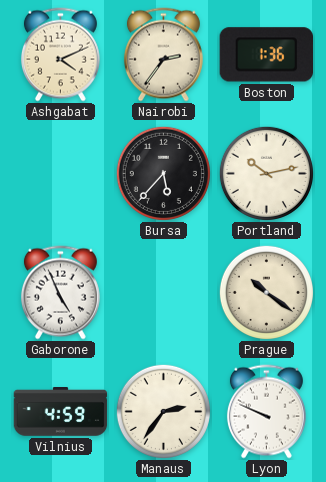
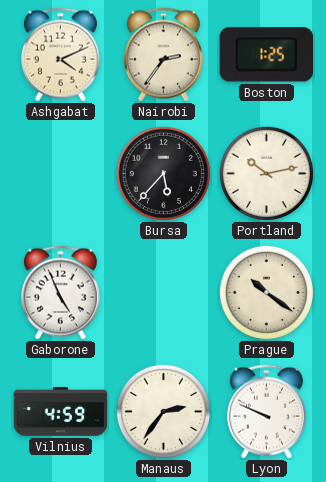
Boston: 1:36 -> 1:25 (266, 55)
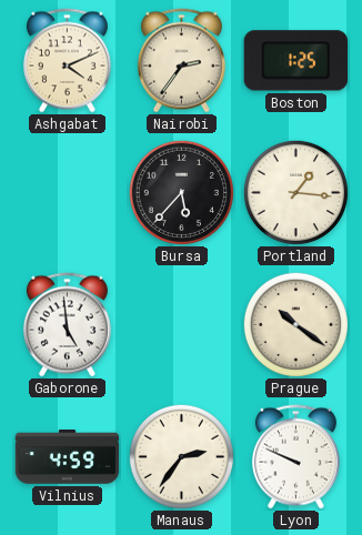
Portland: 10:13 -> 1:16 (295, 192)
Gaborone: 4:56 -> 4:59 (67, 325)
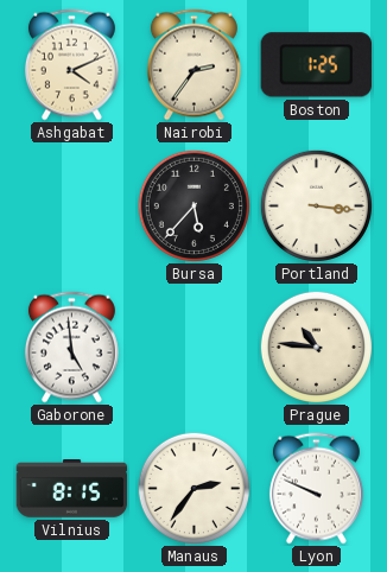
Portland: 1:16 -> 3:16 (316, 205)
Prague: 10:21 -> 10:46 (316, 347)
Vilnius: 4:59 -> 8:15 (72, 489)
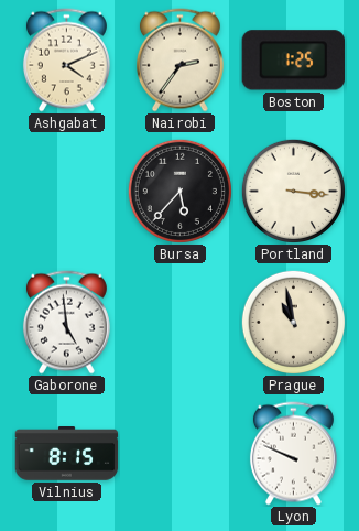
Prague: 10:46 -> 10:58 (293, 322)
Manaus: 2:36 -> none (193, 488)
